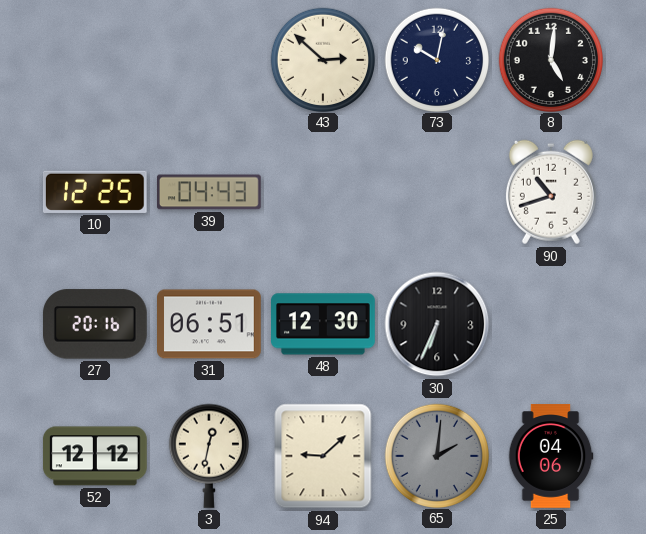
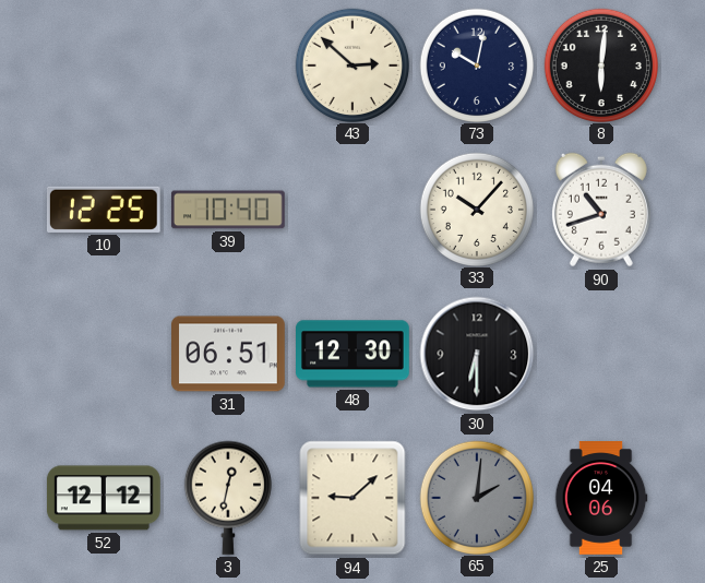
8: 5:01 -> 6:01 (600, 64)
39: 04:43 -> 10:40 (229, 210)
33: none -> 10:07 (476, 209)
27: 20:16 -> none (95, 324)
30: 6:34 -> 6:30 (477, 354)
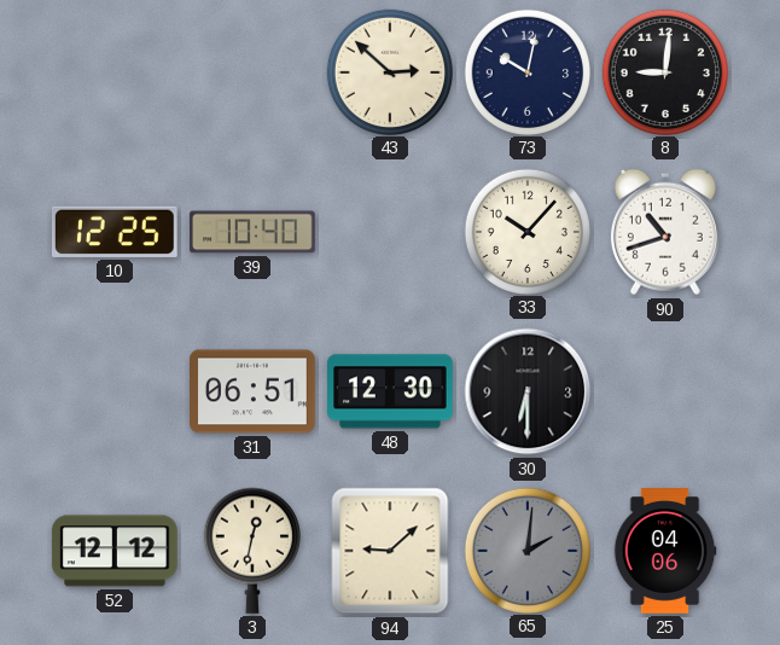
8: 6:01 -> 9:01 (664, 71)
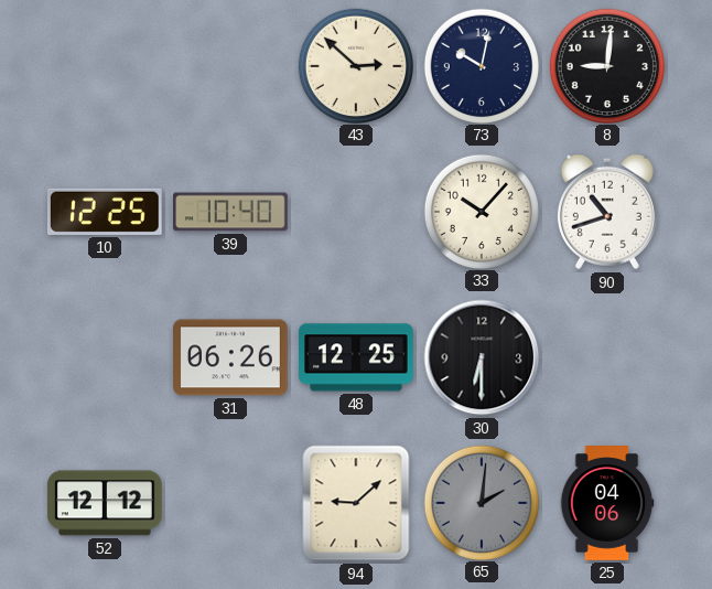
31: 06:51 -> 06:26 (231, 357)
48: 12:30 -> 12:25 (357, 357)
3: 12:32 -> none (252, 551)
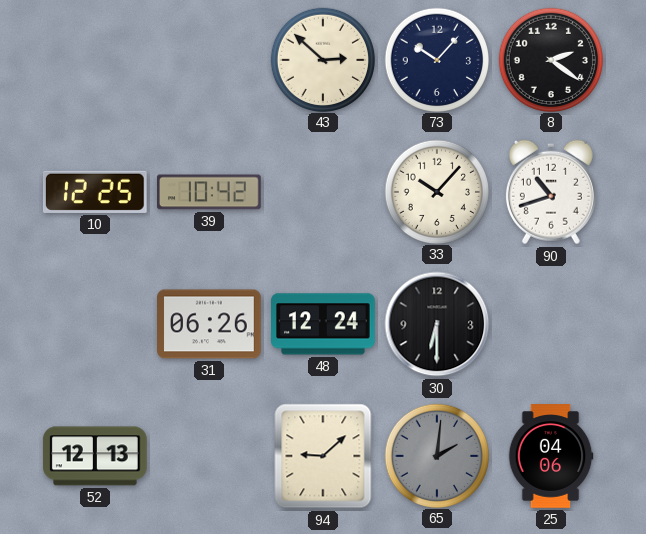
73: 10:02 -> 10:07 (436, 59)
8: 9:01 -> 2:21 (550, 59)
39: 10:40 -> 10:42 (210, 192)
48: 12:25 -> 12:24 (324, 324)
52: 12:12 -> 12:13 (95, 456)
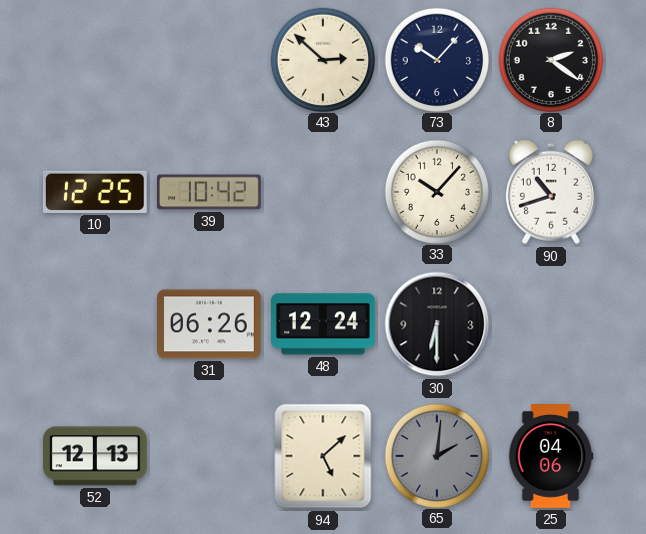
94: 9:08 -> 5:08 (323, 456)
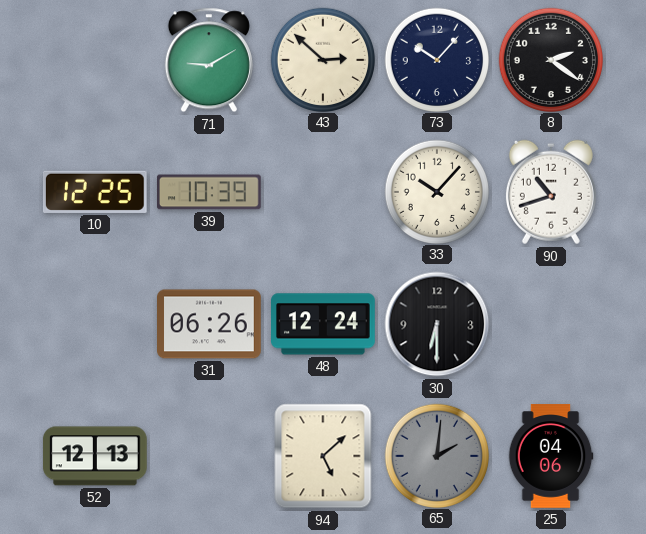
71: none -> 9:10 (209, 60)
39: 10:42 -> 10:39 (210, 192)
